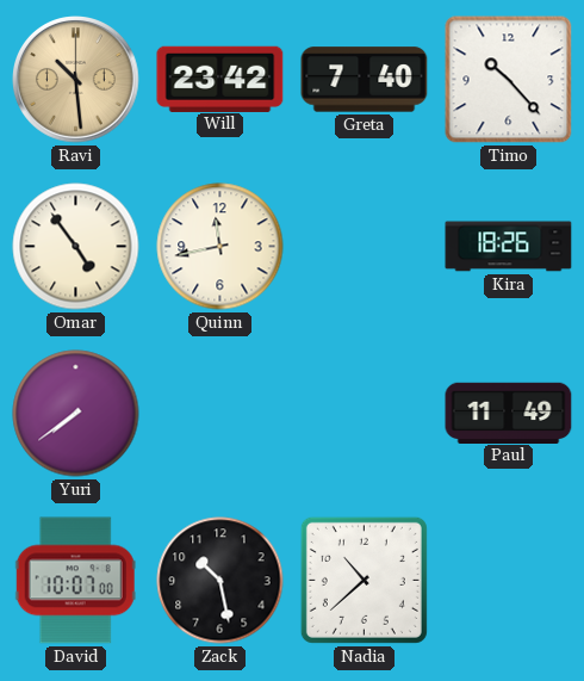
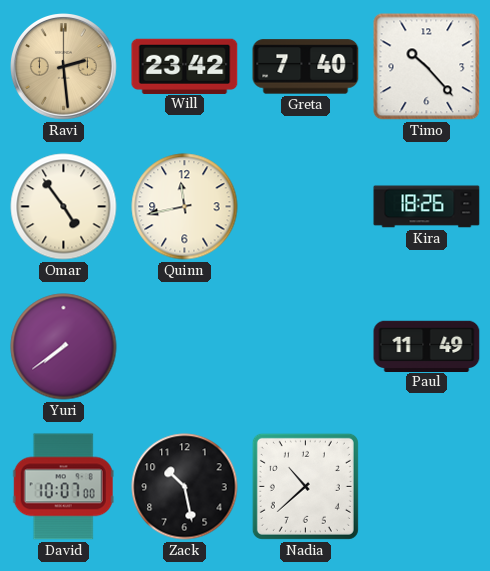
Ravi: 10:29 -> 2:29 (64, 67)
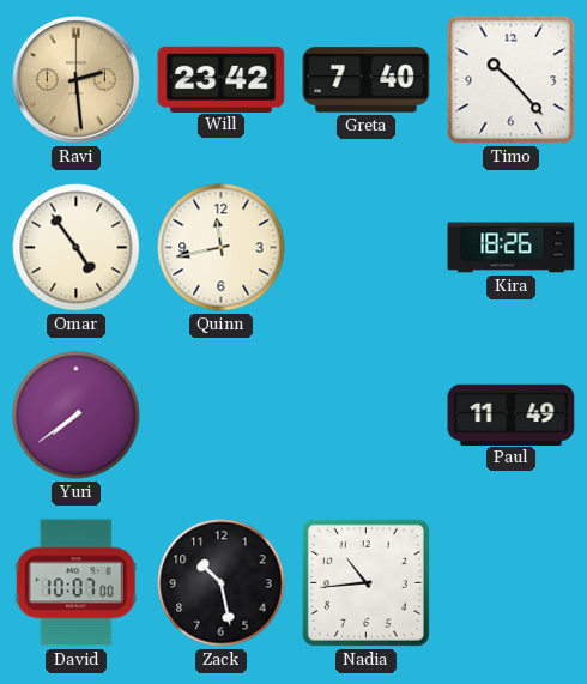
Nadia: 10:38 -> 10:44 (365, 582)
